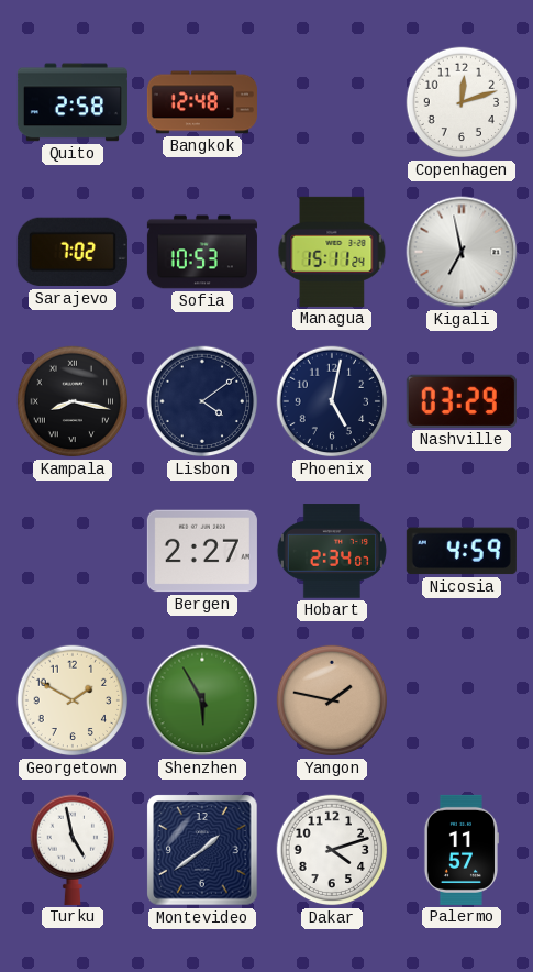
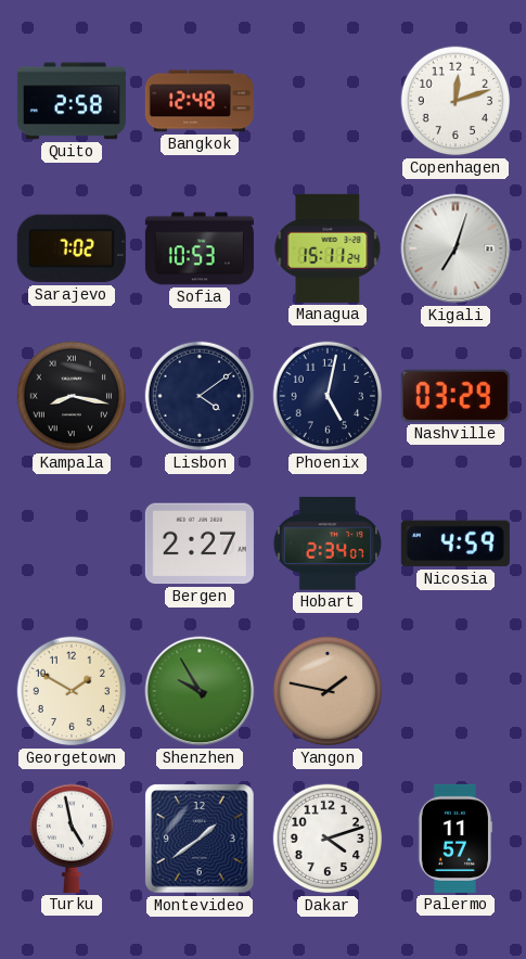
Kigali: 6:58 -> 7:03 (456, 248)
Shenzhen: 5:55 -> 9:55 (200, 691)
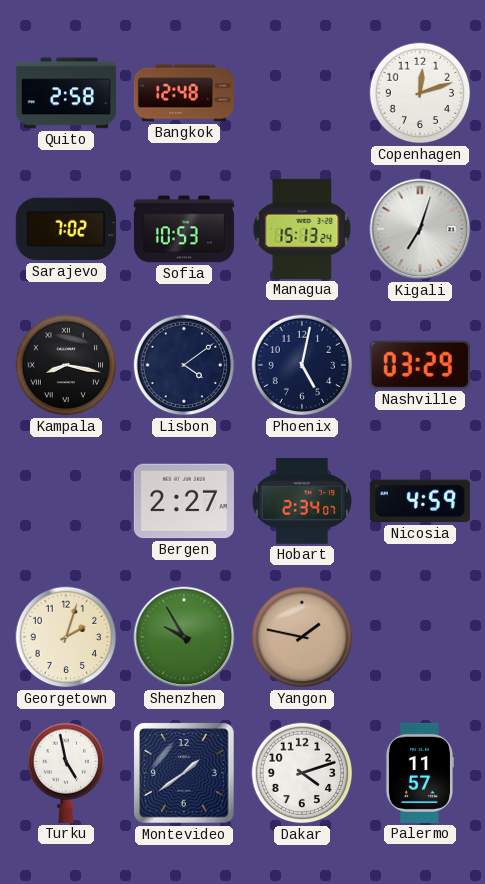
Managua: 15:11 -> 15:13 (302, 229)
Georgetown: 1:50 -> 2:03 (66, 637)
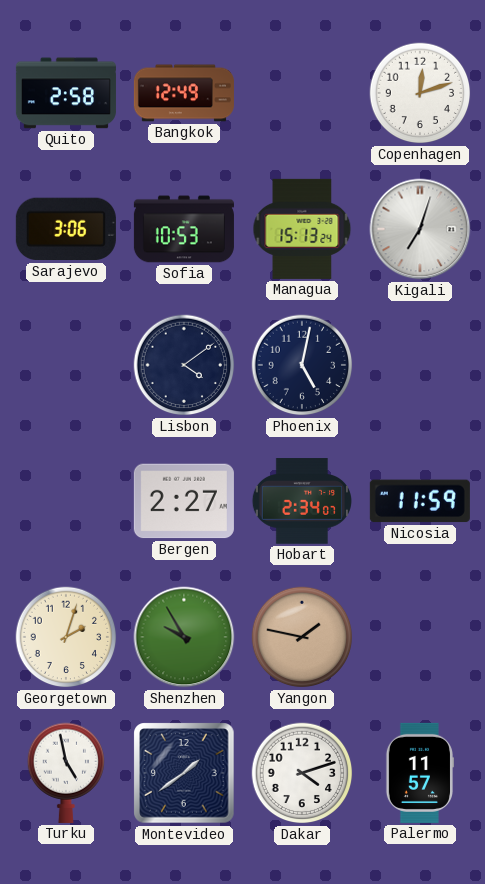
Bangkok: 12:48 -> 12:49 (184, 93)
Sarajevo: 7:02 -> 3:06 (66, 229)
Kampala: 8:17 -> none (66, 365)
Nashville: 03:29 -> none (420, 365)
Nicosia: 4:59 -> 11:59 (420, 501)
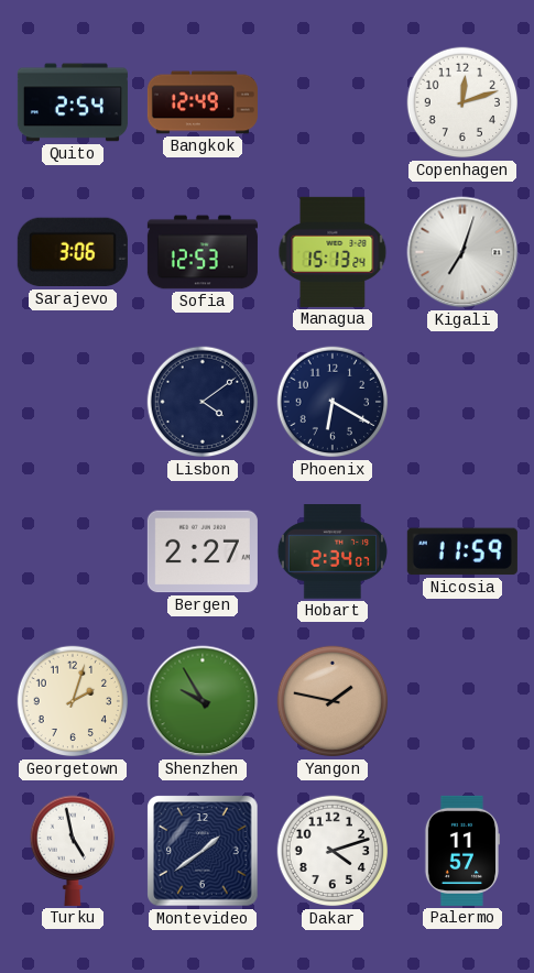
Quito: 2:58 -> 2:54 (73, 102)
Sofia: 10:53 -> 12:53 (203, 252)
Phoenix: 5:02 -> 6:20 (333, 402)
